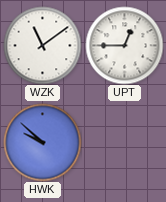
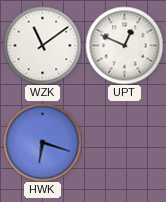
UPT: 12:45 -> 12:49 (124, 45)
HWK: 9:52 -> 6:18 (42, 142)
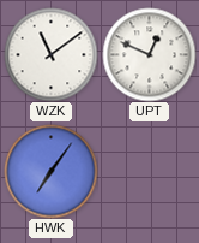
HWK: 6:18 -> 7:06 (50, 171)
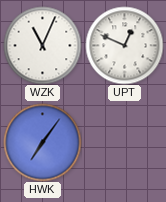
WZK: 11:09 -> 11:04 (42, 45)
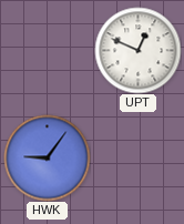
WZK: 11:04 -> none (42, 45)
HWK: 7:06 -> 9:06 (47, 157)
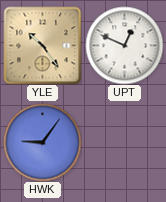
YLE: none -> 10:24 (42, 45)
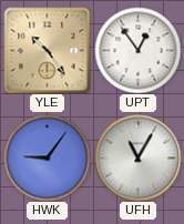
UPT: 12:49 -> 12:54 (137, 50)
UFH: none -> 11:05 (137, 157)
